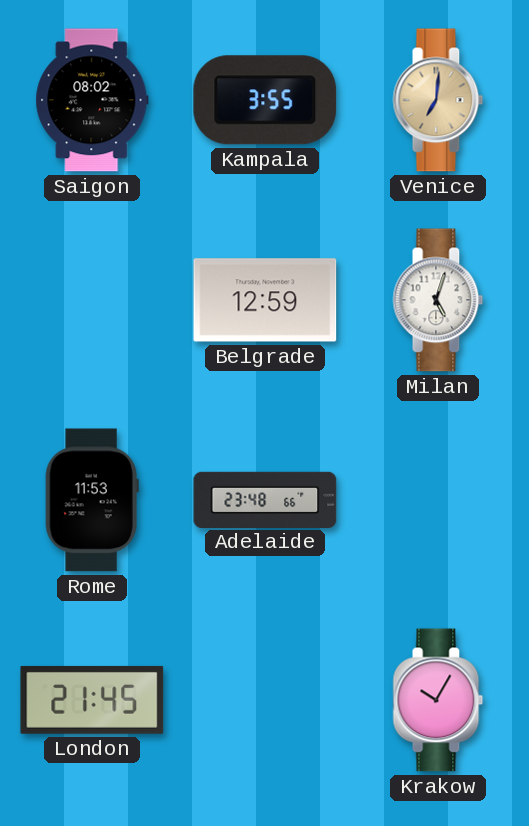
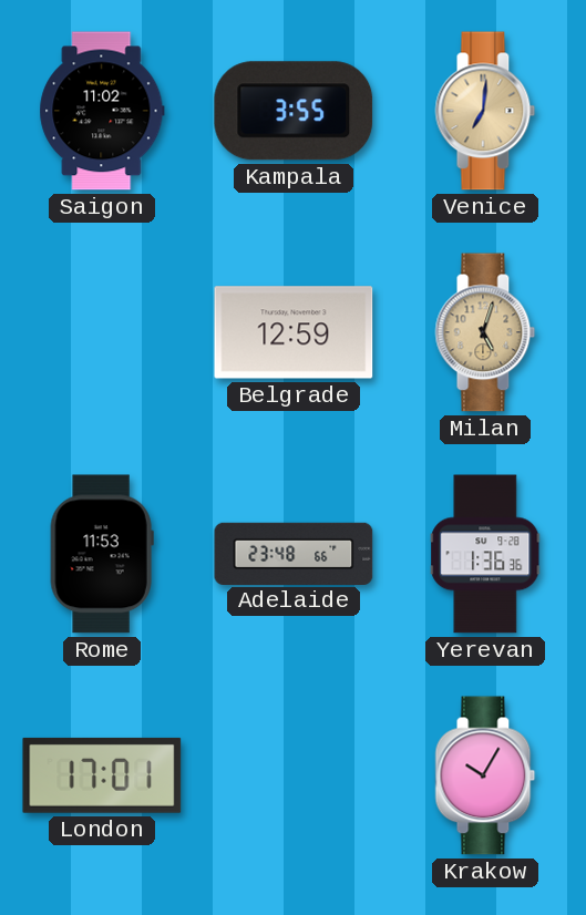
Saigon: 08:02 -> 11:02 (102, 111)
Milan dial: white -> champagne (485, 332)
Yerevan: none -> 1:36 (485, 554)
London: 21:45 -> 17:01 (102, 775)
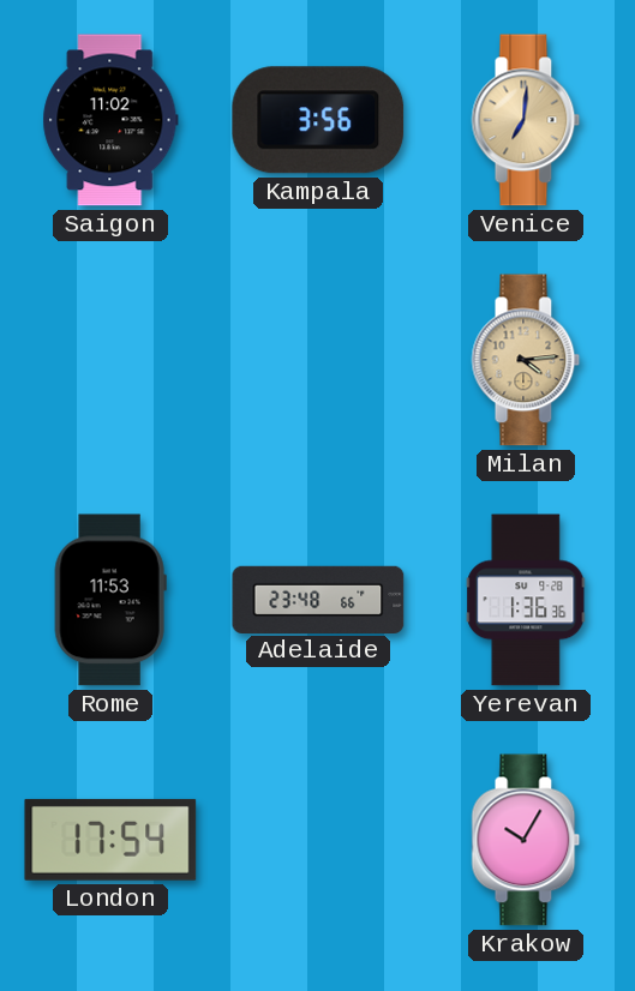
Kampala: 3:55 -> 3:56 (318, 120)
Belgrade: 12:59 -> none (294, 332)
Milan: 5:03 -> 4:14 (526, 360)
London: 17:01 -> 17:54 (110, 840)
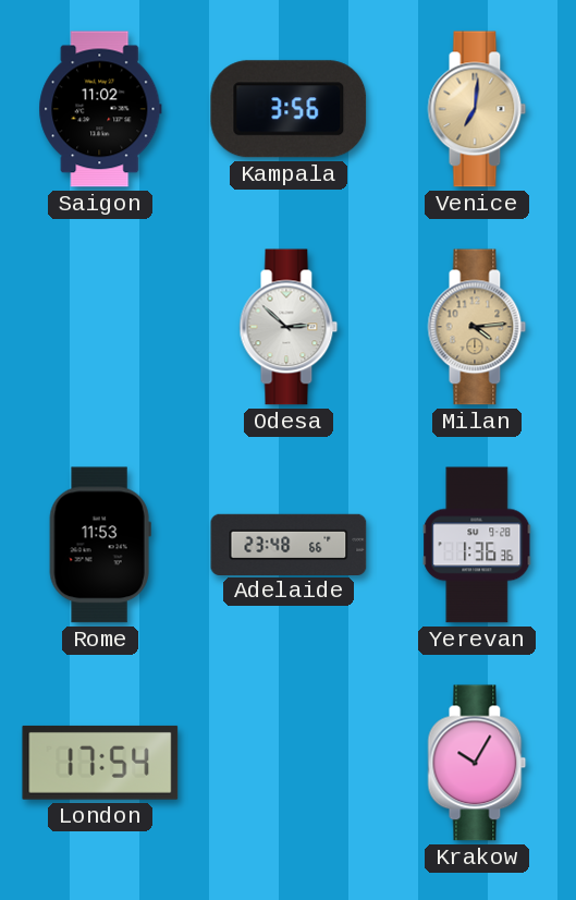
Odesa: none -> 2:52 (289, 327)
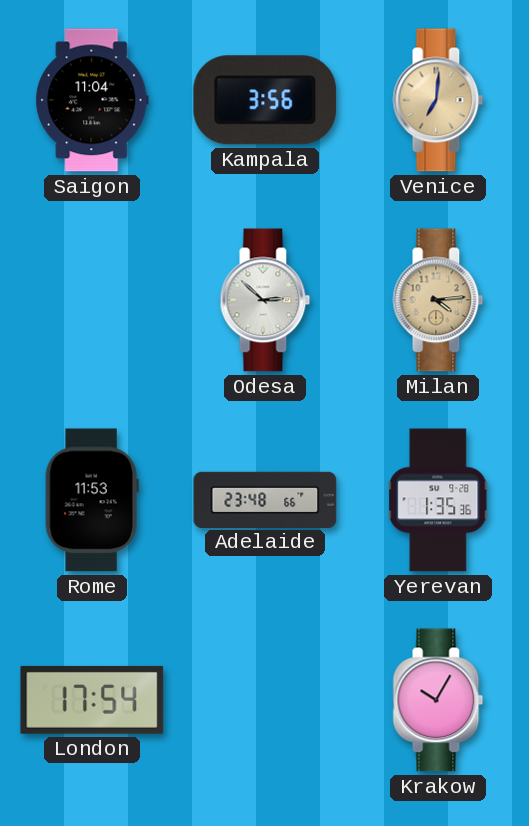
Saigon: 11:02 -> 11:04 (92, 100)
Yerevan: 1:36 -> 1:35 (438, 500)
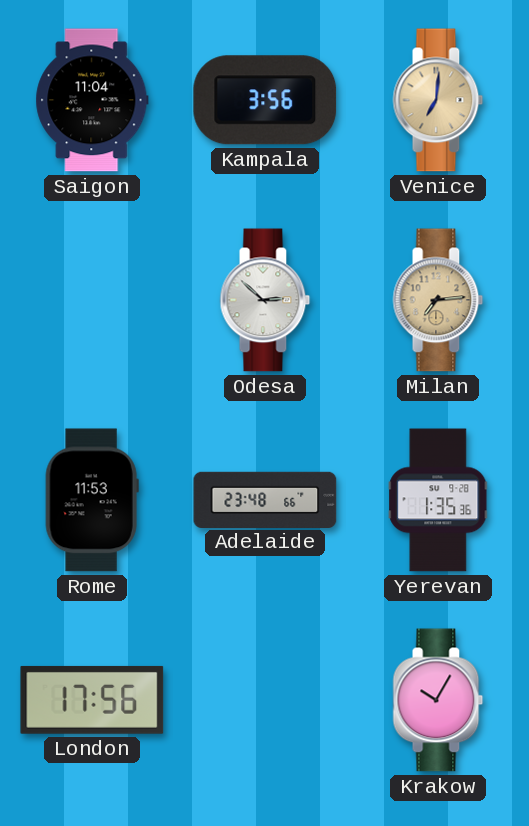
Milan: 4:14 -> 7:14 (438, 300)
London: 17:54 -> 17:56 (92, 700)
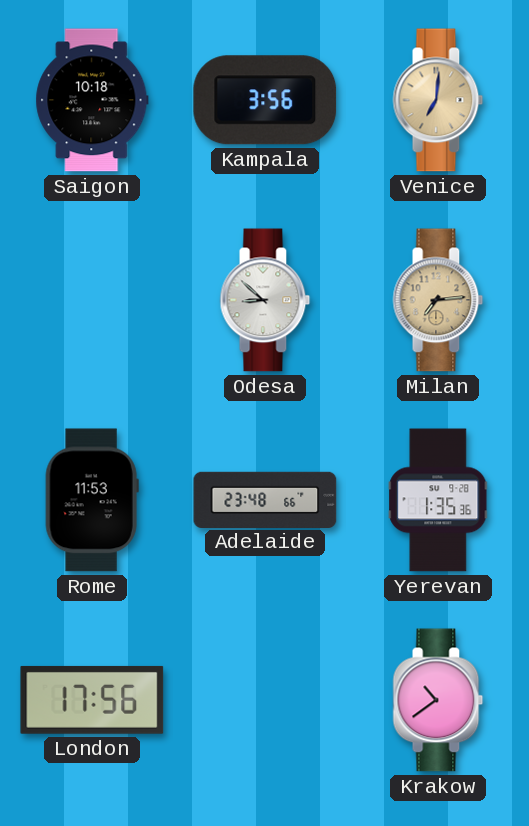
Saigon: 11:04 -> 10:18 (92, 100)
Odesa: 2:52 -> 8:52 (265, 300)
Krakow: 10:05 -> 10:39 (438, 700)
